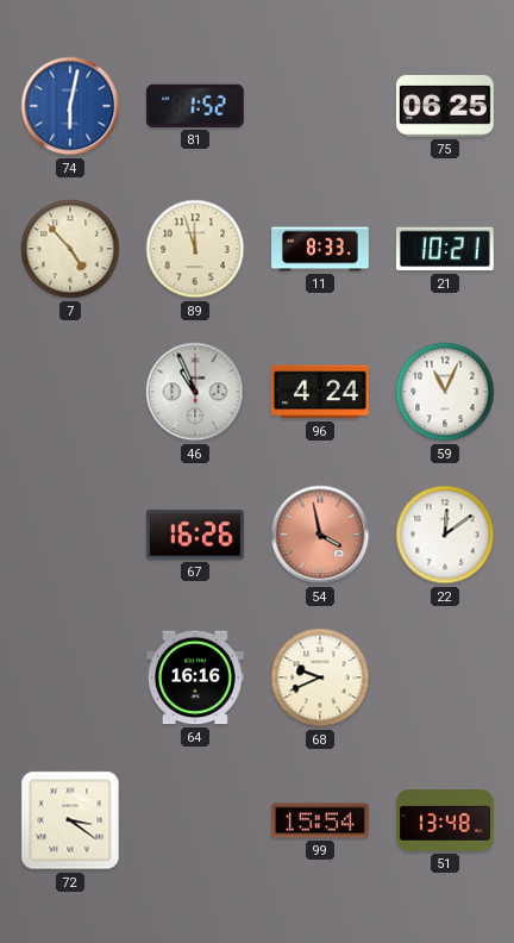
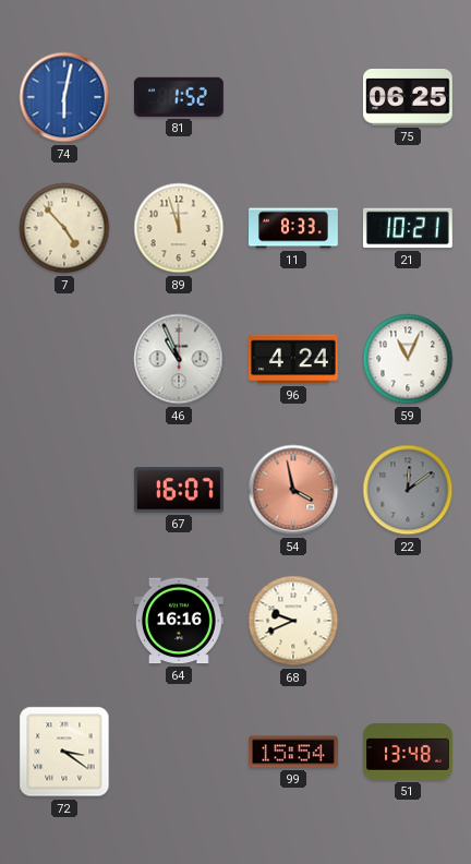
67: 16:26 -> 16:07 (179, 490)
22 dial: white -> grey (408, 490)
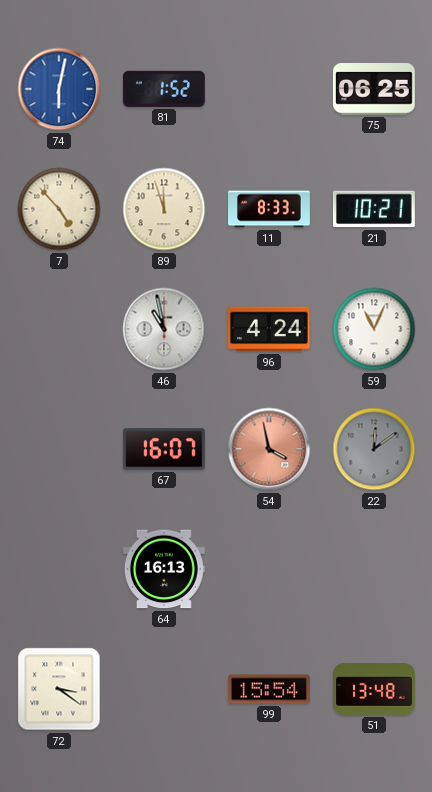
46: 10:56 -> 10:58 (164, 329)
64: 16:16 -> 16:13 (164, 569)
68: 9:41 -> none (293, 621)
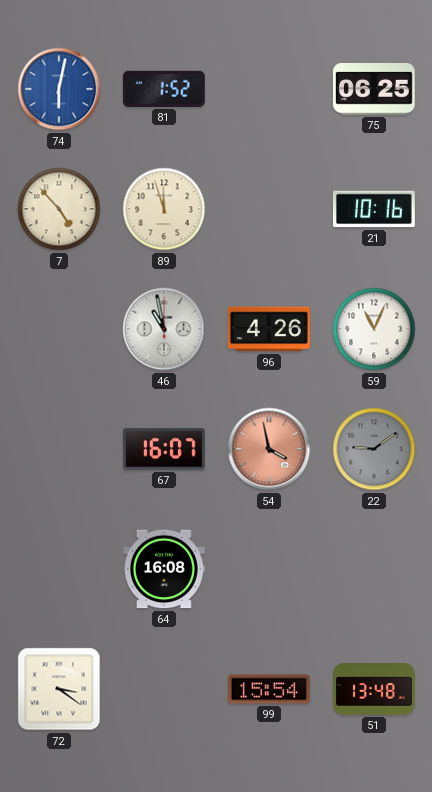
11: 8:33 -> none (270, 209)
21: 10:21 -> 10:16 (374, 209)
96: 4:24 -> 4:26 (269, 329)
22: 12:09 -> 9:09 (374, 449)
64: 16:13 -> 16:08 (164, 569)
